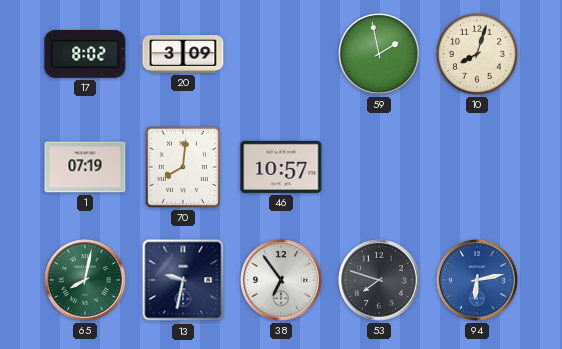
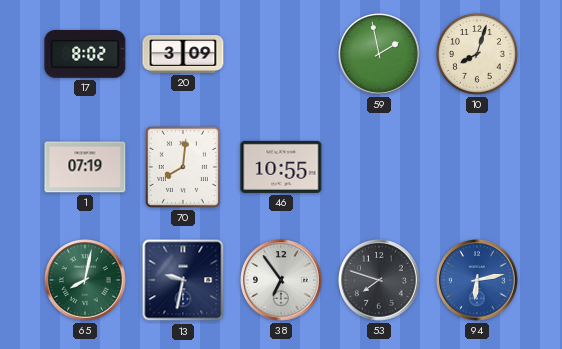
46: 10:57 -> 10:55 (281, 167)
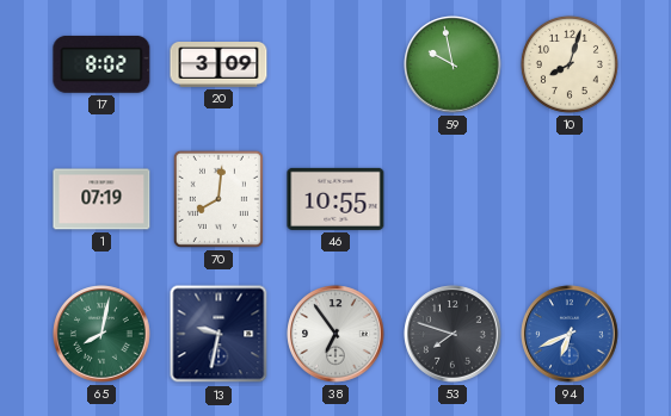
59: 1:58 -> 9:58 (453, 64)
94: 6:13 -> 6:41 (570, 334)
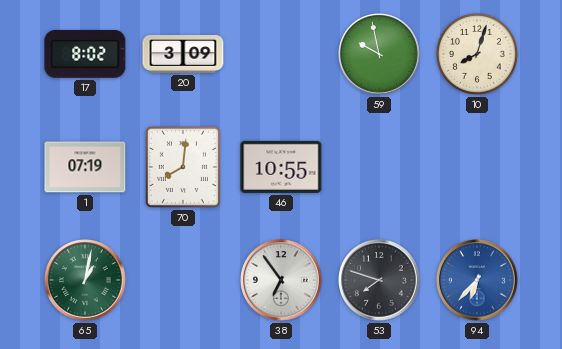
65: 8:02 -> 1:02 (85, 280)
13: 9:32 -> none (218, 334)
94: 6:41 -> 6:37 (477, 280)
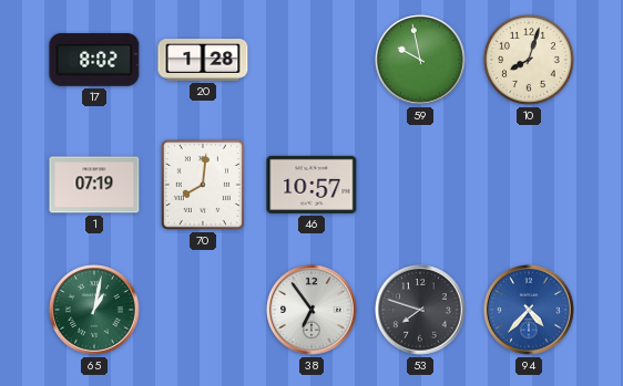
20: 3:09 -> 1:28 (203, 61)
46: 10:55 -> 10:57 (311, 185)
94: 6:37 -> 4:37 (529, 310)
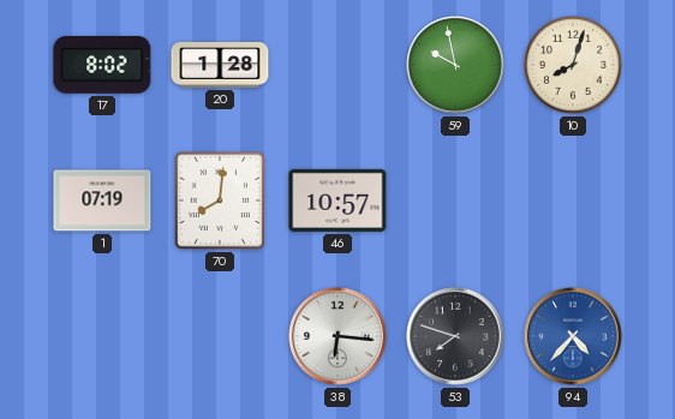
65: 1:02 -> none (94, 310)
38: 6:54 -> 6:16 (337, 336)
